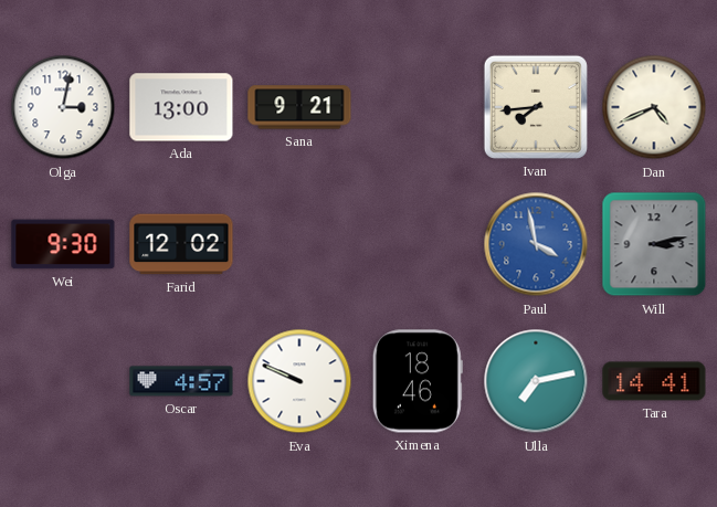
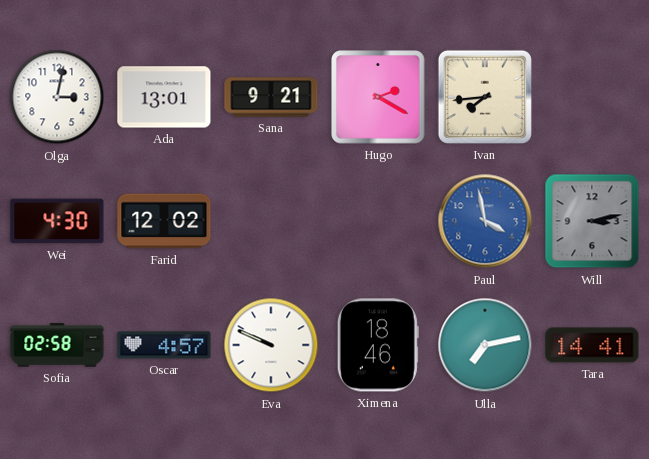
Ada: 13:00 -> 13:01 (164, 97)
Hugo: none -> 2:20 (378, 97)
Dan: 4:41 -> none (654, 107)
Wei: 9:30 -> 4:30 (57, 221)
Sofia: none -> 02:58 (57, 345)
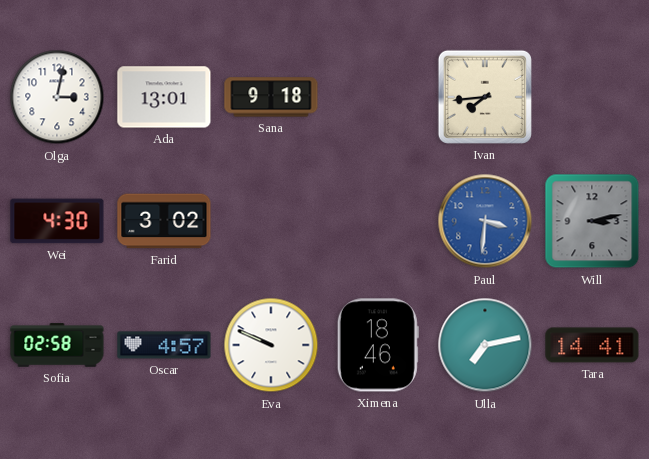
Sana: 9:21 -> 9:18 (271, 97)
Hugo: 2:20 -> none (378, 97)
Farid: 12:02 -> 3:02 (164, 221)
Paul: 3:58 -> 3:31 (485, 221)
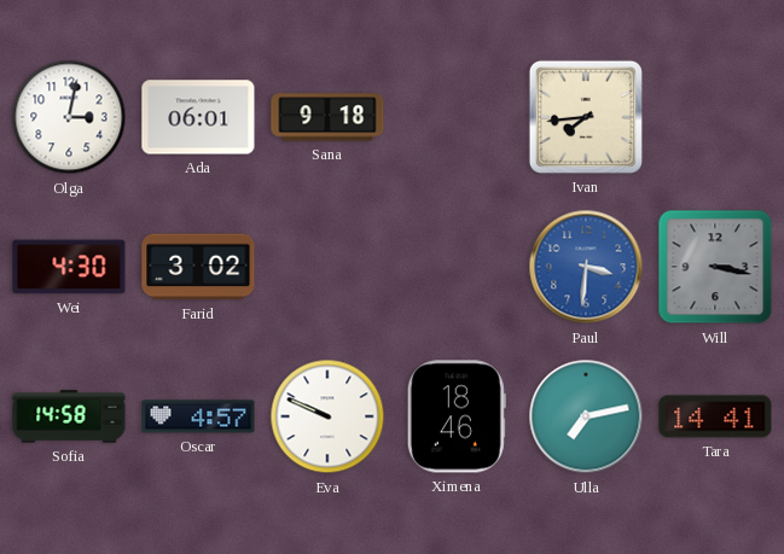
Ada: 13:01 -> 06:01 (198, 117)
Will: 3:13 -> 3:17 (715, 267)
Sofia: 02:58 -> 14:58 (69, 416)
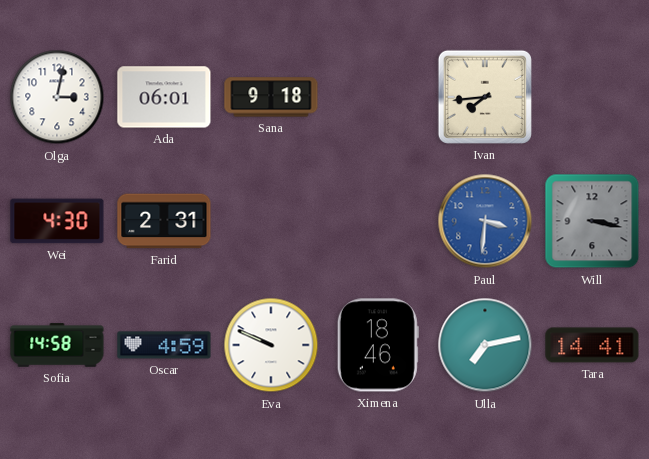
Farid: 3:02 -> 2:31 (164, 221)
Oscar: 4:57 -> 4:59 (164, 345)
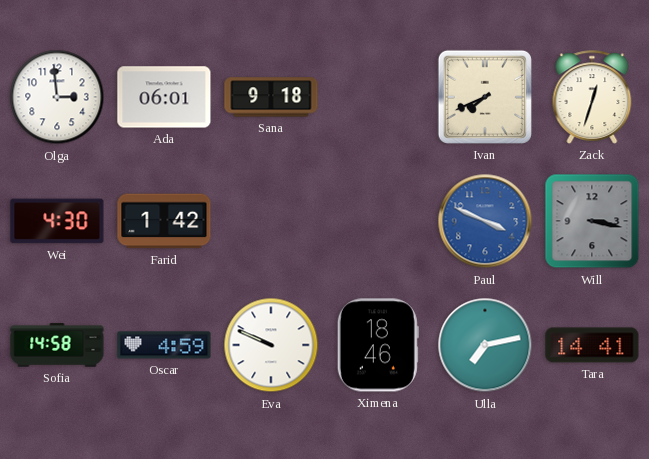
Olga: 3:02 -> 2:59 (57, 97)
Ivan: 7:44 -> 7:41 (485, 97)
Zack: none -> 12:33 (592, 97)
Farid: 2:31 -> 1:42 (164, 221)
Paul: 3:31 -> 3:49 (485, 221)
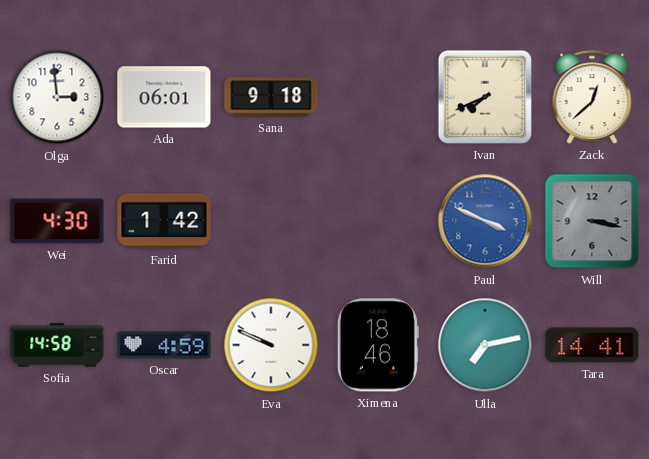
Zack: 12:33 -> 12:38 (592, 97)
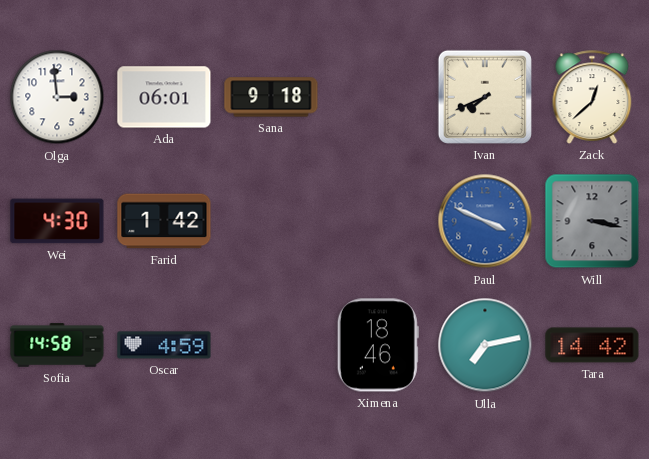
Eva: 9:49 -> none (271, 345)
Tara: 14:41 -> 14:42 (592, 345)
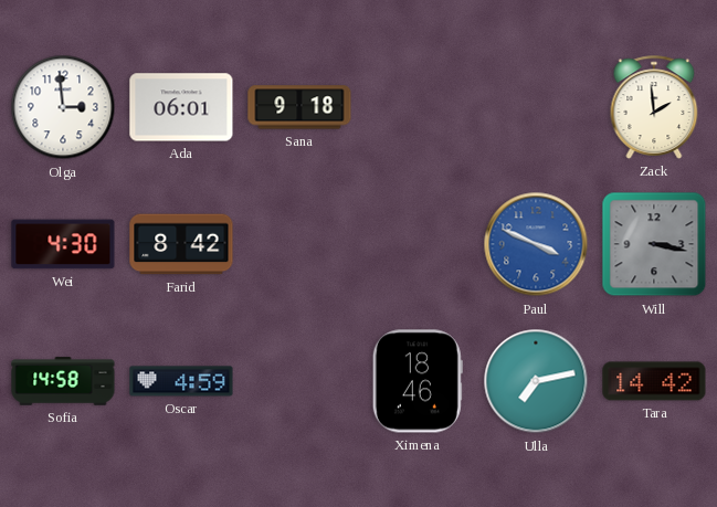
Ivan: 7:41 -> none (485, 97)
Zack: 12:38 -> 1:59 (654, 107)
Farid: 1:42 -> 8:42 (181, 244)
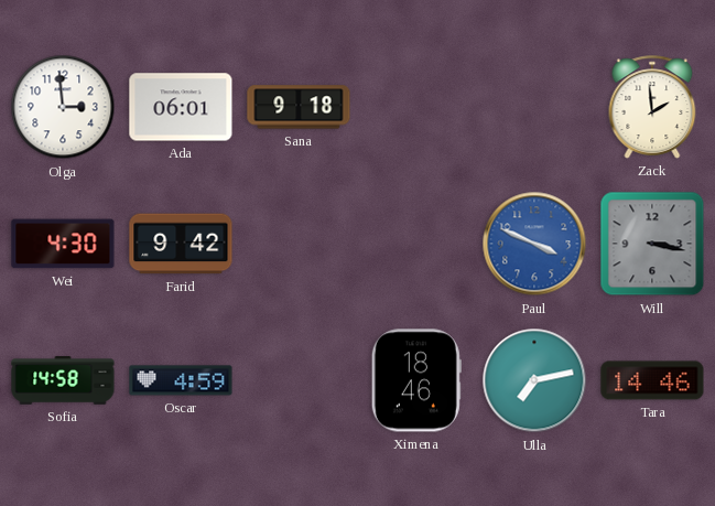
Farid: 8:42 -> 9:42 (181, 244)
Tara: 14:42 -> 14:46 (652, 380)
